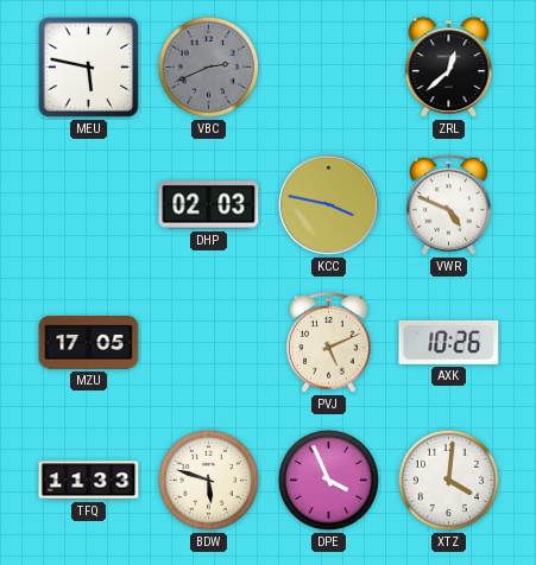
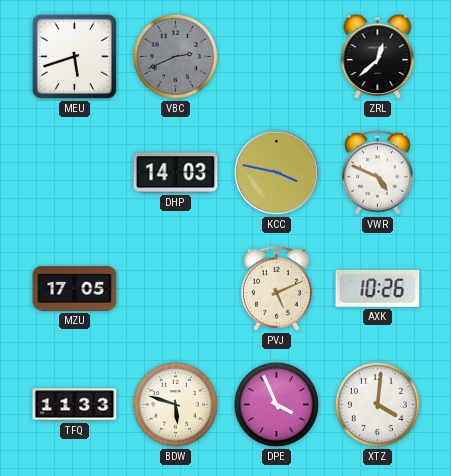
MEU: 5:47 -> 5:42 (74, 56)
DHP: 02:03 -> 14:03 (176, 173)
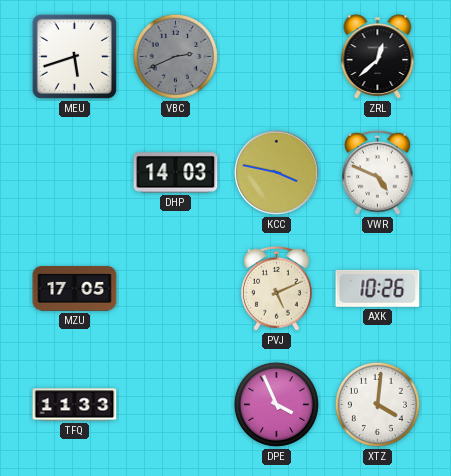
BDW: 5:48 -> none (175, 404)
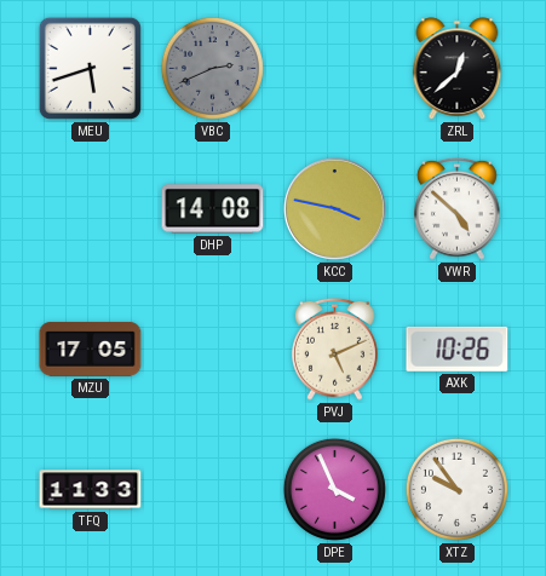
DHP: 14:03 -> 14:08 (213, 209)
VWR: 4:49 -> 4:52 (458, 208)
XTZ: 4:01 -> 9:54 (456, 489)
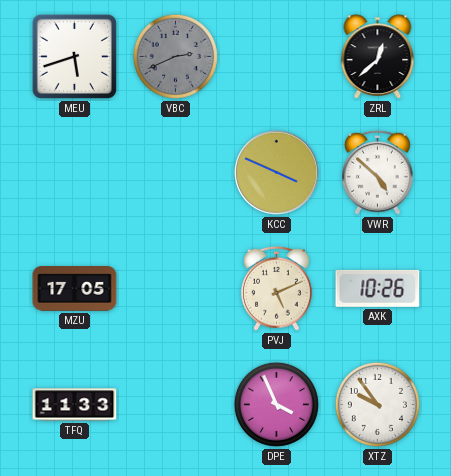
DHP: 14:08 -> none (213, 209)
KCC: 3:47 -> 3:49 (276, 172)
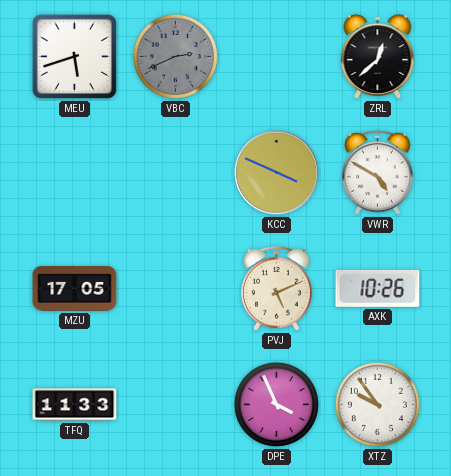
VWR: 4:52 -> 4:50 (378, 172)
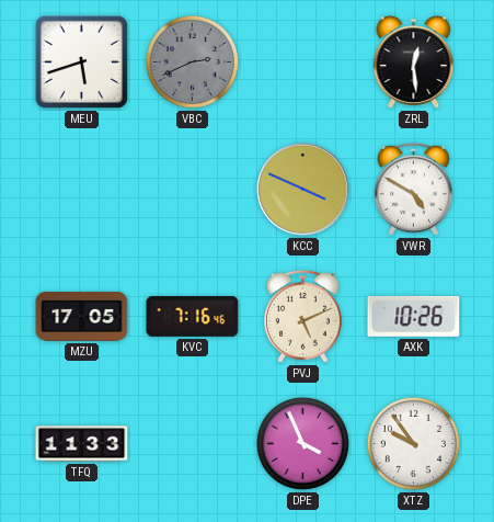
ZRL: 12:38 -> 12:29 (414, 63)
KVC: none -> 7:16 (193, 317)
